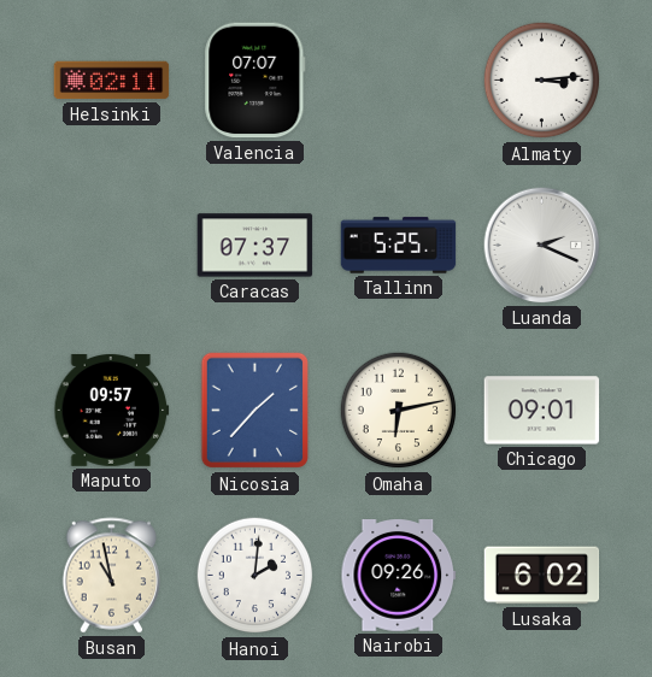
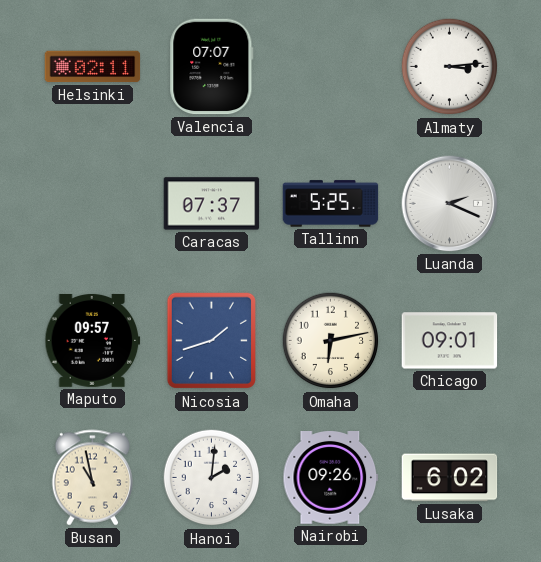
Nicosia: 1:37 -> 1:42 (212, 341)
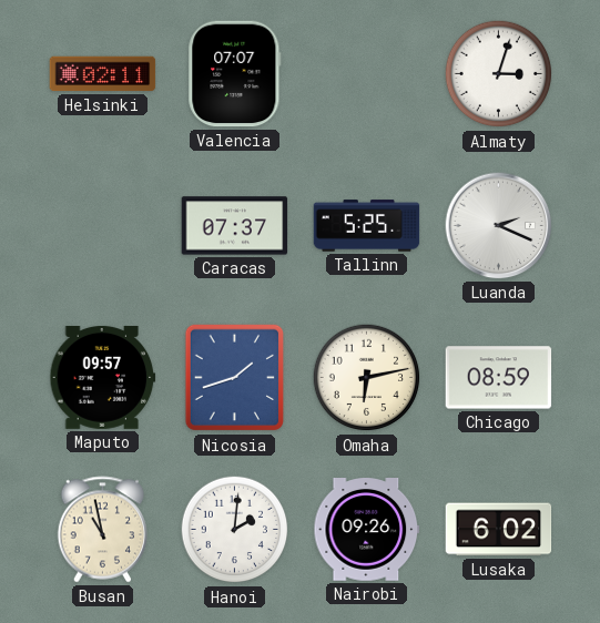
Almaty: 3:14 -> 3:03 (499, 74)
Chicago: 09:01 -> 08:59 (499, 378)
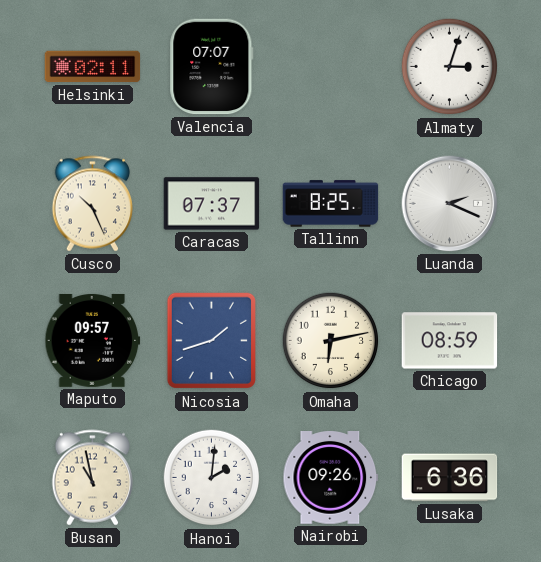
Cusco: none -> 10:26 (93, 204)
Tallinn: 5:25 -> 8:25 (331, 204)
Lusaka: 6:02 -> 6:36 (450, 478)
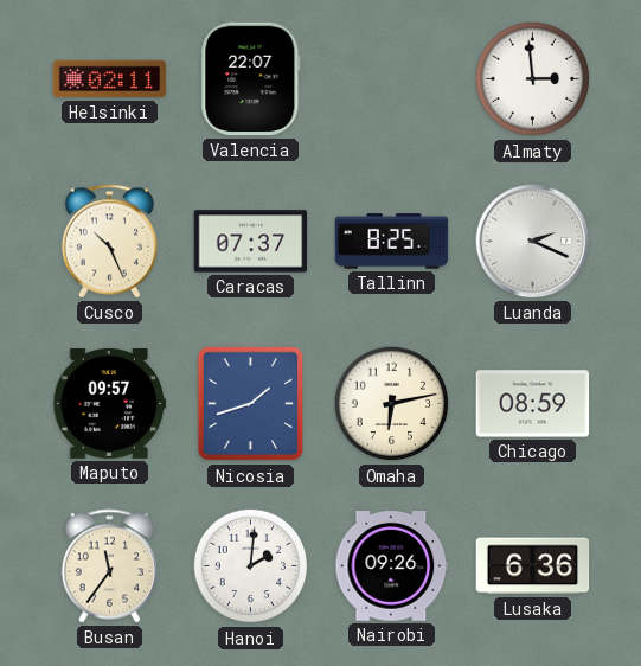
Valencia: 07:07 -> 22:07 (251, 79)
Almaty: 3:03 -> 2:59 (533, 79)
Busan: 10:58 -> 11:36 (110, 566)
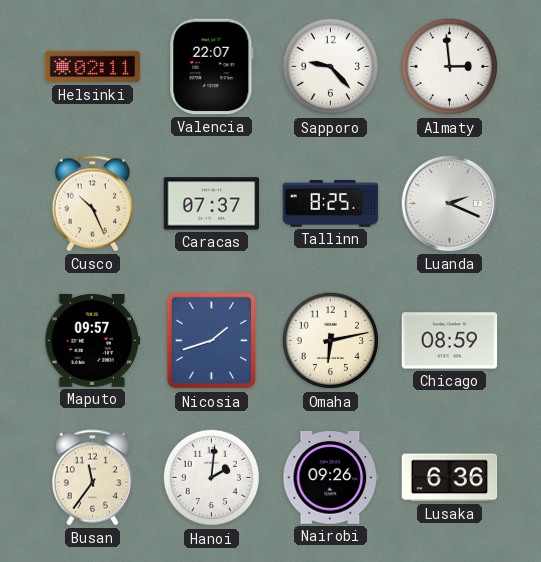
Sapporo: none -> 9:23 (331, 67)
